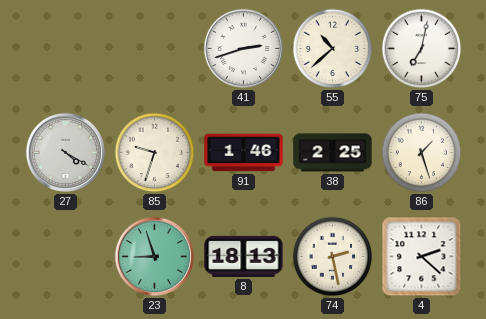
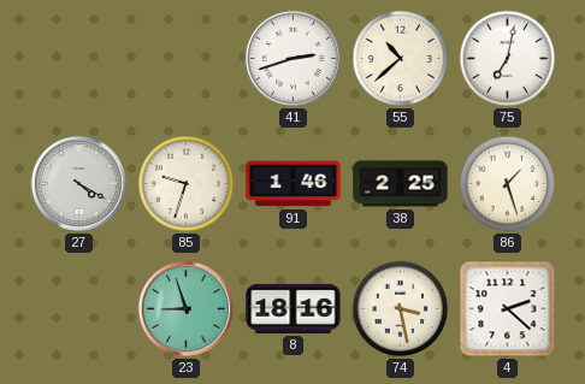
8: 18:13 -> 18:16 (294, 308)
74: 2:28 -> 3:28 (401, 309)
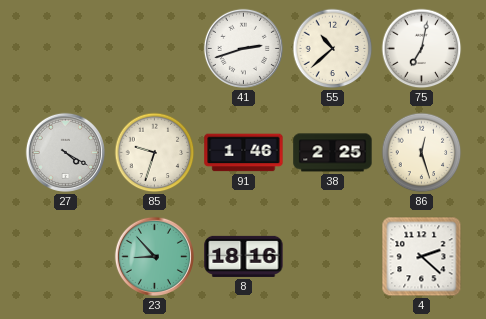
86: 1:27 -> 12:27 (422, 153)
23: 8:57 -> 8:53 (154, 256)
74: 3:28 -> none (401, 309)
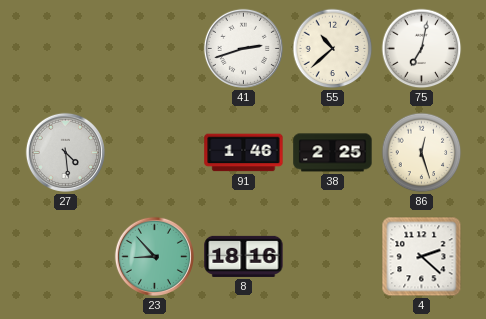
27: 4:20 -> 4:29 (65, 152)
85: 9:33 -> none (155, 153)
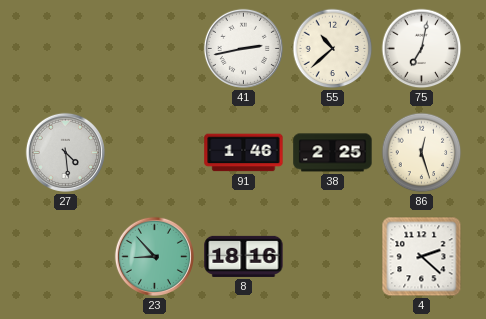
41: 2:42 -> 2:43 (243, 48)
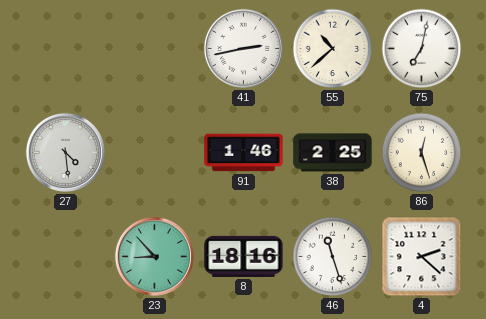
46: none -> 11:27 (333, 257)
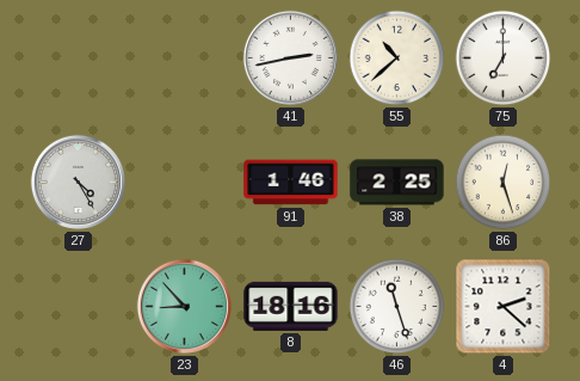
75: 7:02 -> 7:00 (504, 59)
27: 4:29 -> 4:25 (78, 182)
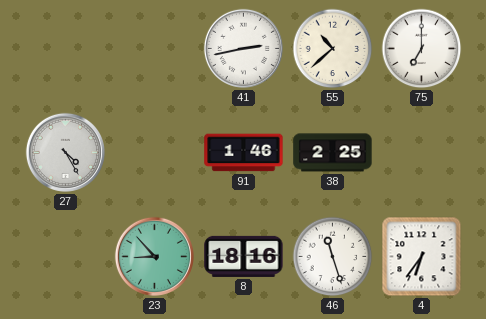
86: 12:27 -> none (504, 183)
4: 2:22 -> 6:36 (422, 257)
